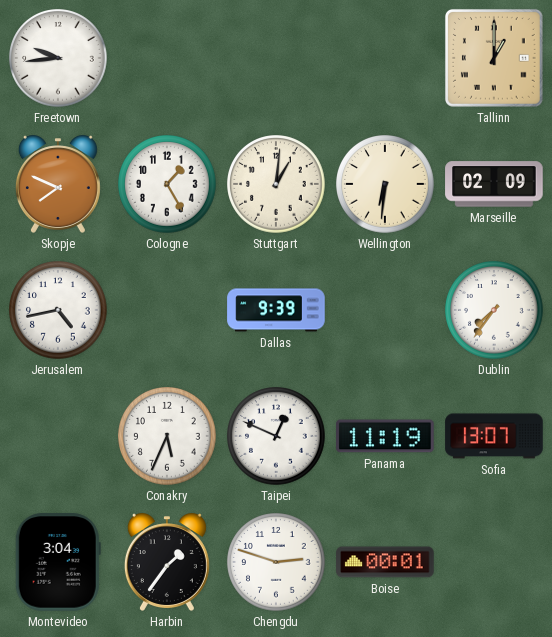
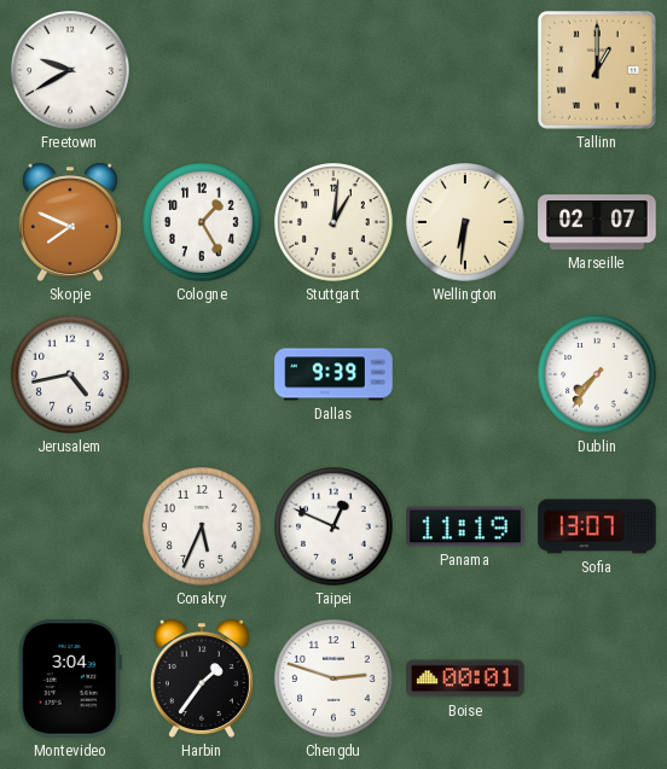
Freetown: 9:44 -> 9:40 (70, 70)
Marseille: 02:09 -> 02:07 (597, 222)
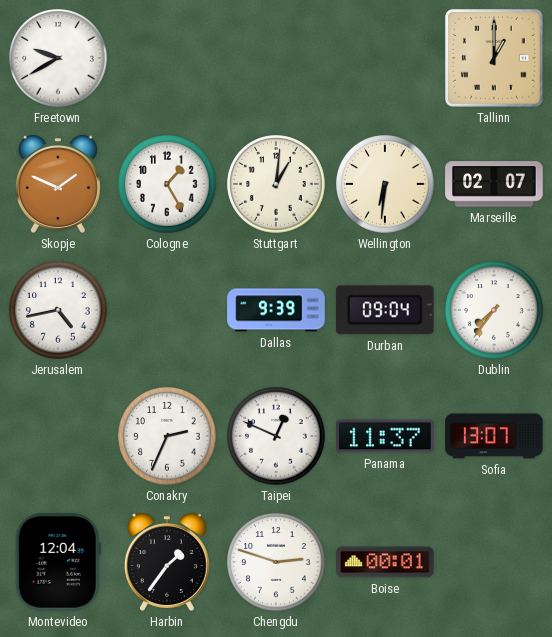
Skopje: 7:49 -> 1:49 (58, 184)
Durban: none -> 09:04 (385, 310)
Conakry: 5:34 -> 2:34 (167, 436)
Panama: 11:19 -> 11:37 (385, 436)
Montevideo: 3:04 -> 12:04 (58, 562)
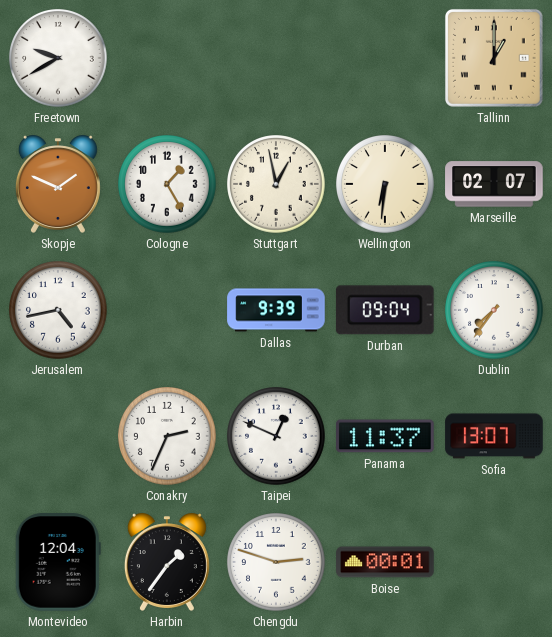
Stuttgart: 1:01 -> 12:58 (276, 184)
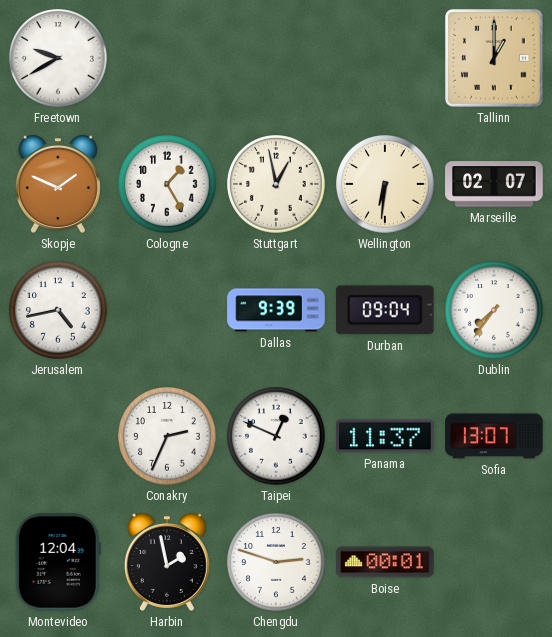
Harbin: 1:36 -> 1:58 (167, 562)
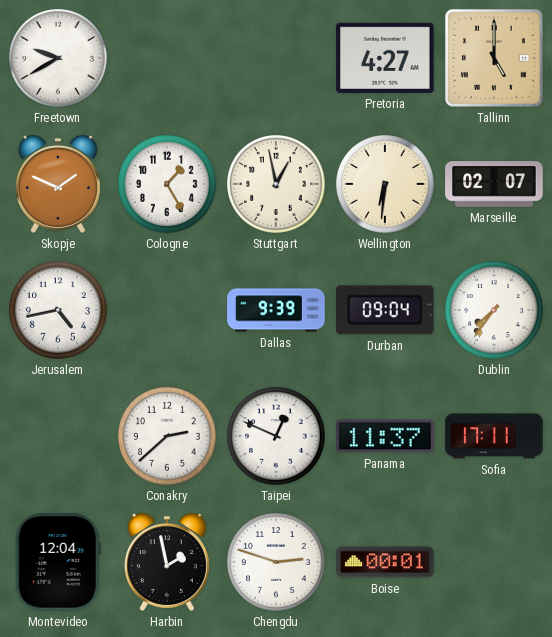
Pretoria: none -> 4:27 (385, 58)
Tallinn: 1:00 -> 5:00 (494, 58)
Conakry: 2:34 -> 2:38 (167, 436)
Sofia: 13:07 -> 17:11 (494, 436)
